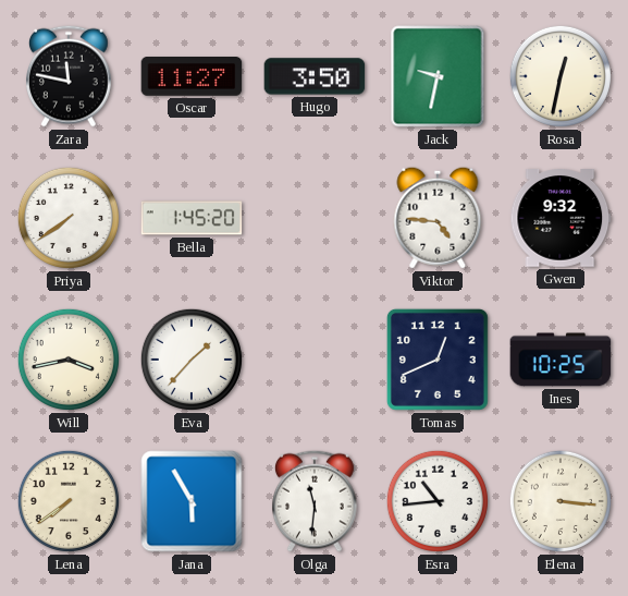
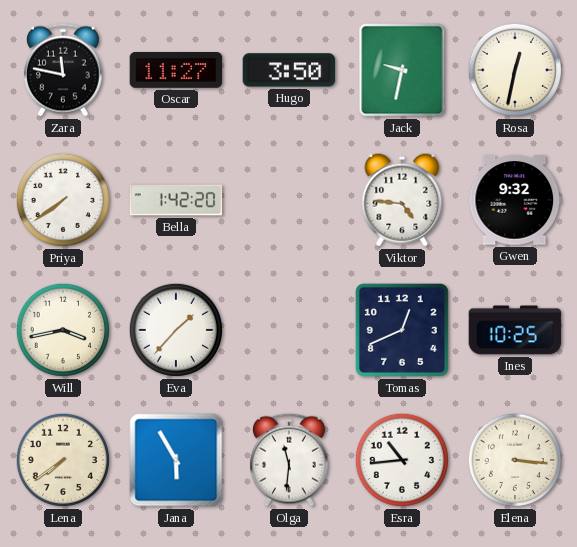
Bella: 1:45 -> 1:42 (176, 200)
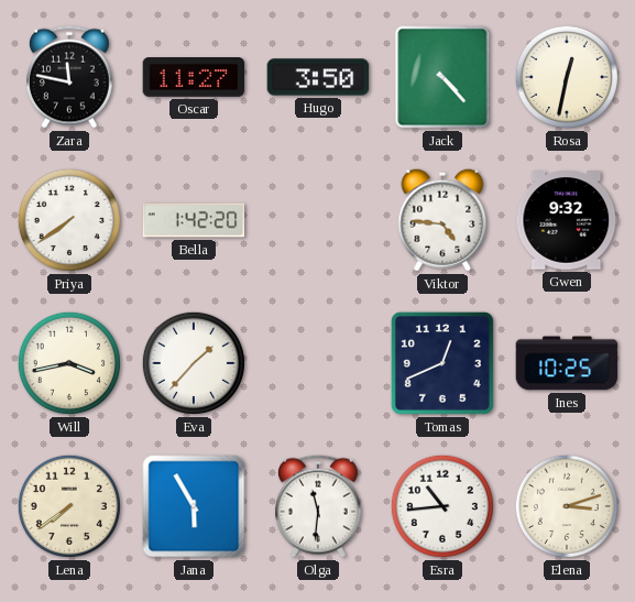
Jack: 9:32 -> 4:23 (442, 77)
Elena: 3:16 -> 3:12 (567, 506)
